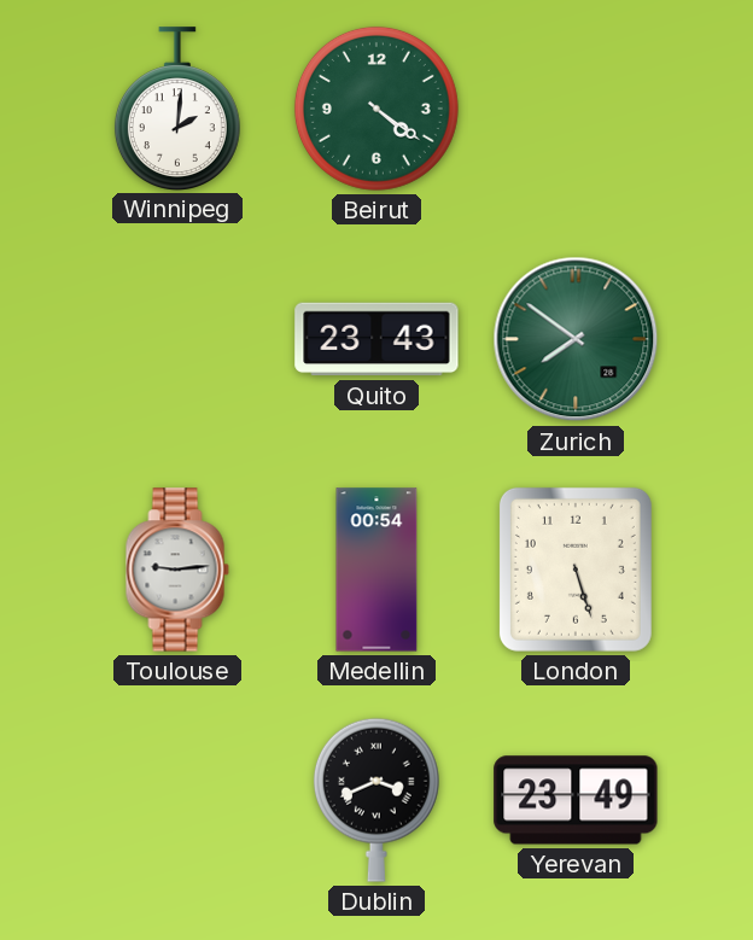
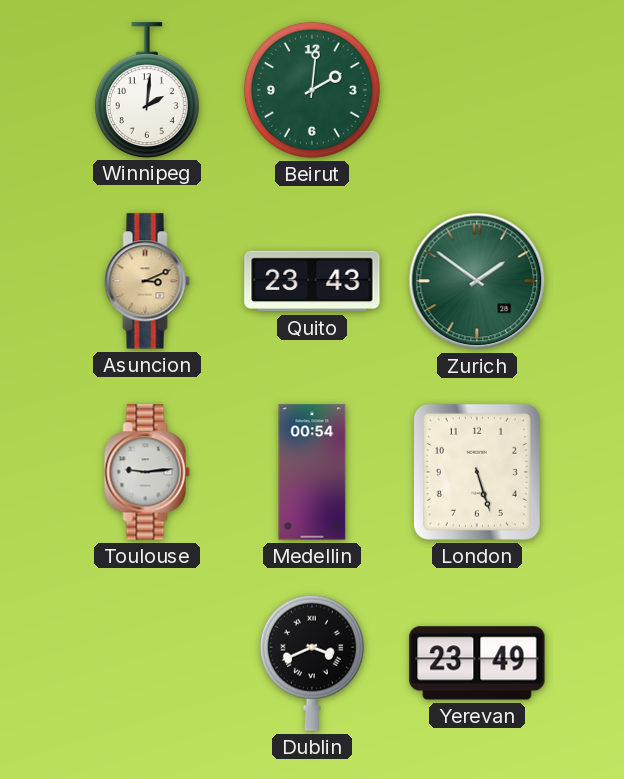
Beirut: 4:21 -> 2:01 (312, 90)
Asuncion: none -> 3:11 (147, 281)
Zurich: 7:51 -> 1:51 (477, 281)
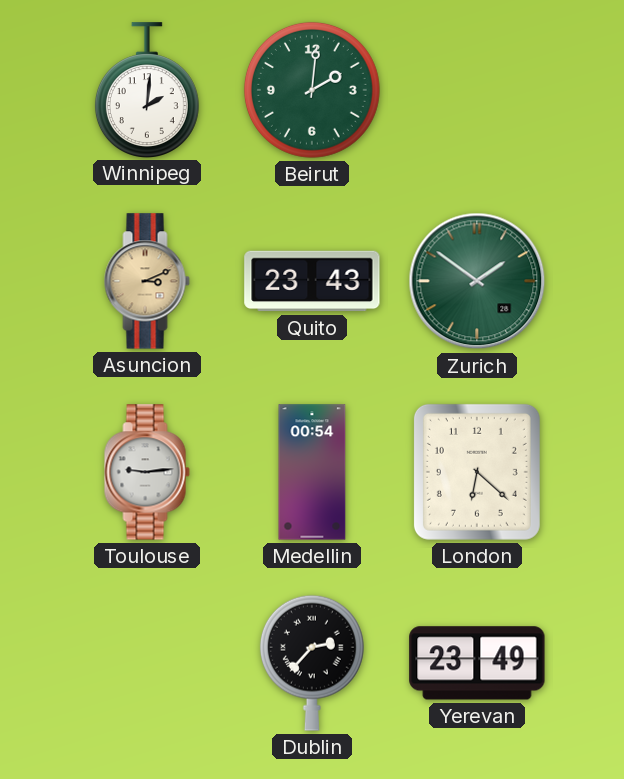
London: 5:27 -> 6:22 (477, 472)
Dublin: 3:41 -> 2:37 (312, 663)
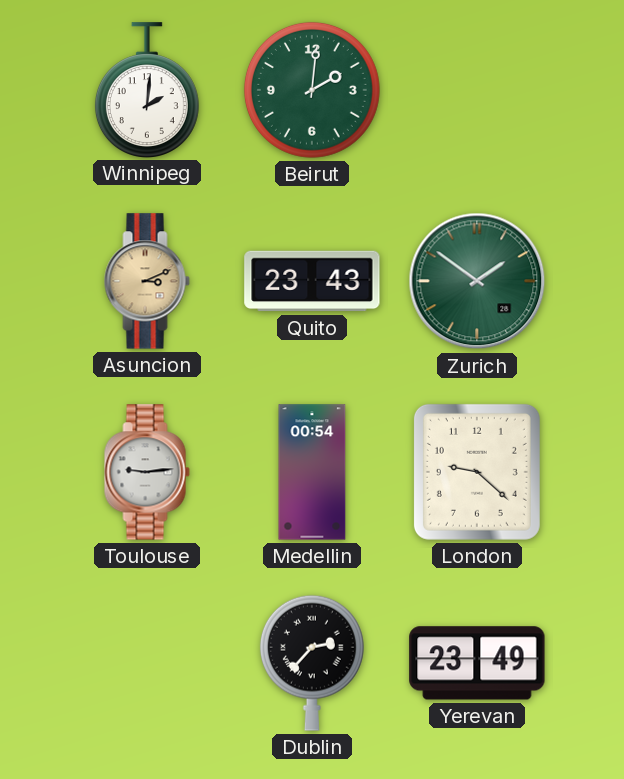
London: 6:22 -> 9:22 (477, 472)
